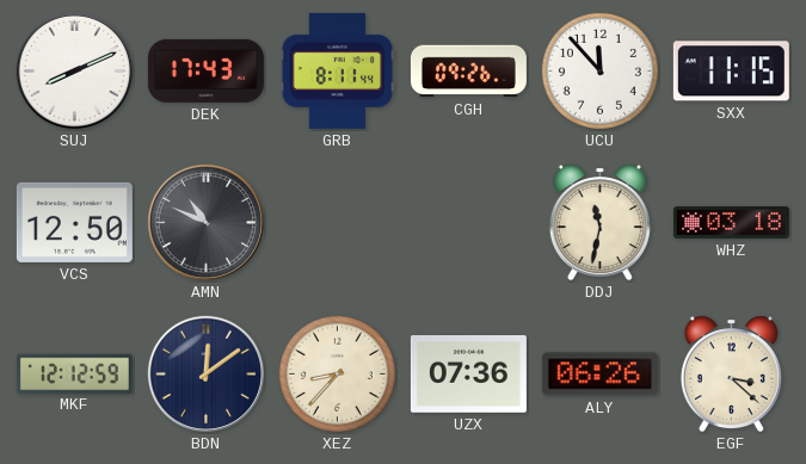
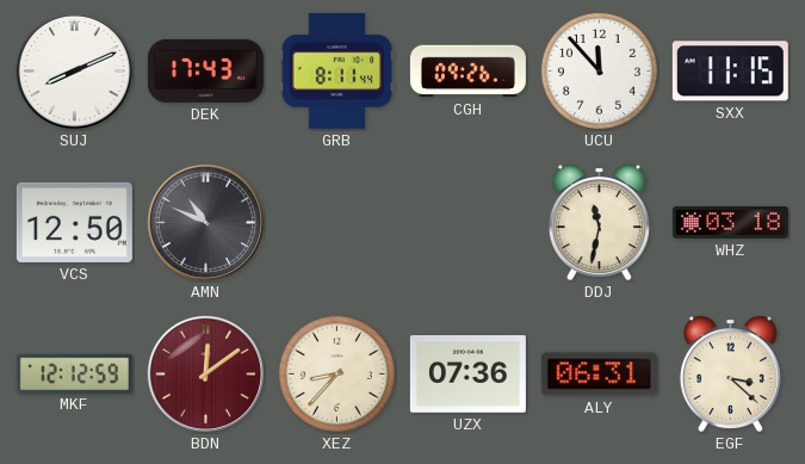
BDN dial: navy -> burgundy (205, 373)
ALY: 06:26 -> 06:31 (599, 375)
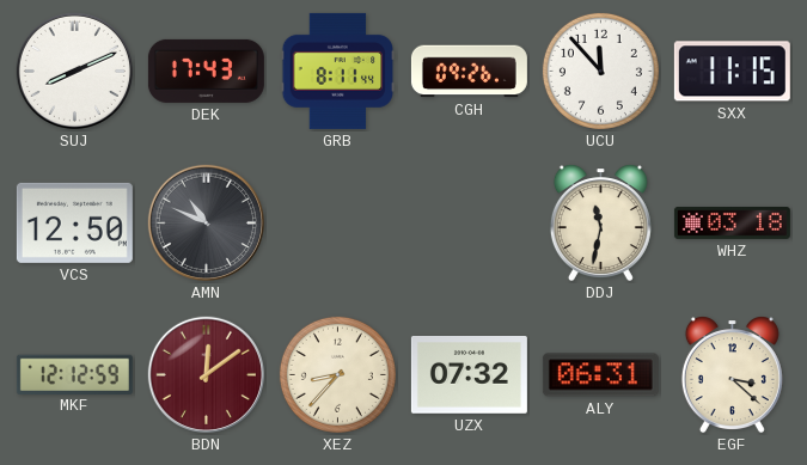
UZX: 07:36 -> 07:32 (469, 375)
